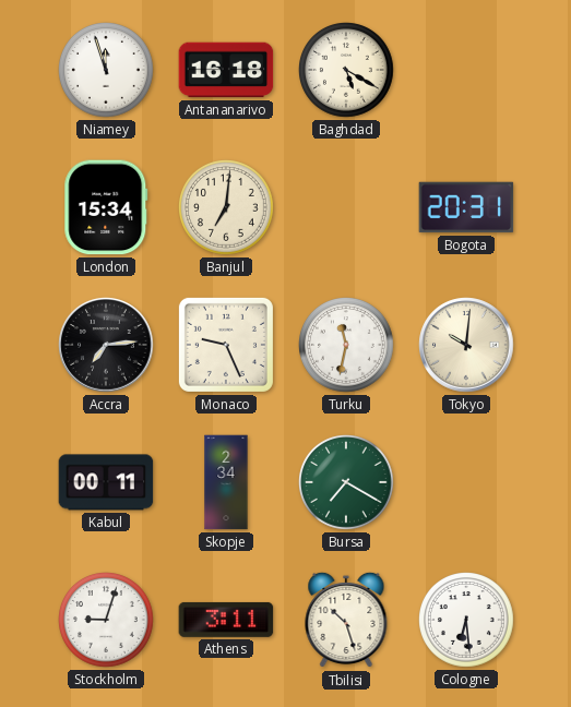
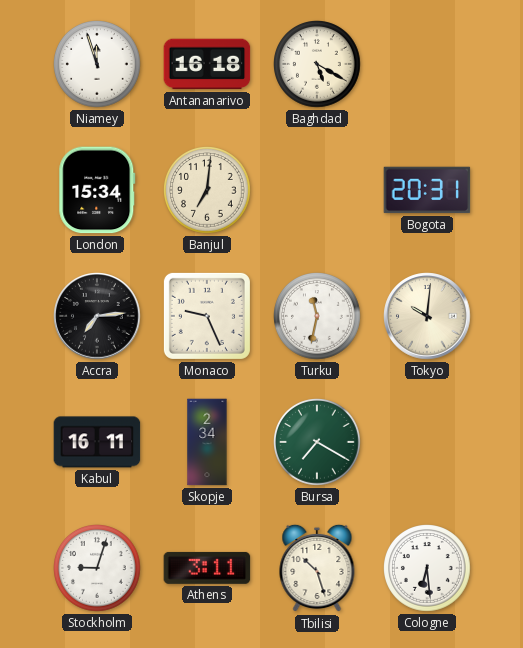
Kabul: 00:11 -> 16:11 (97, 442)
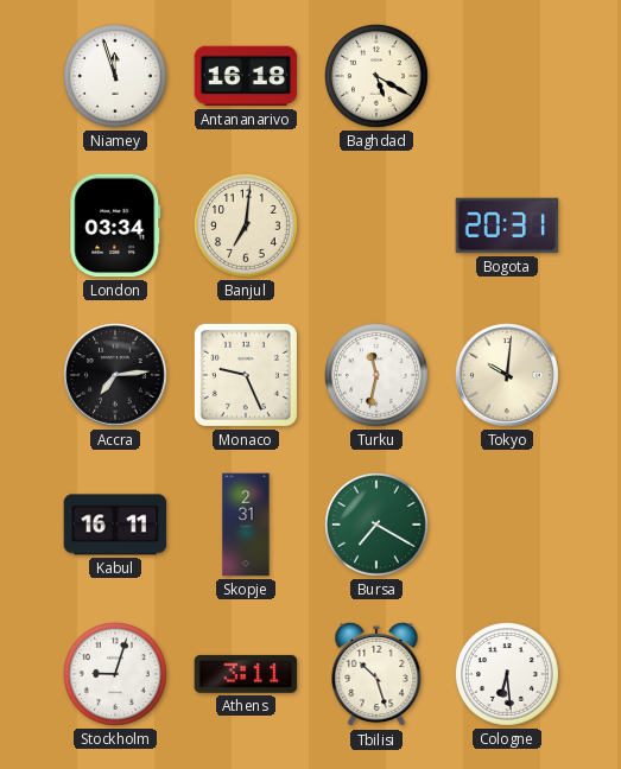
London: 15:34 -> 03:34 (115, 225)
Skopje: 2:34 -> 2:31 (246, 525)
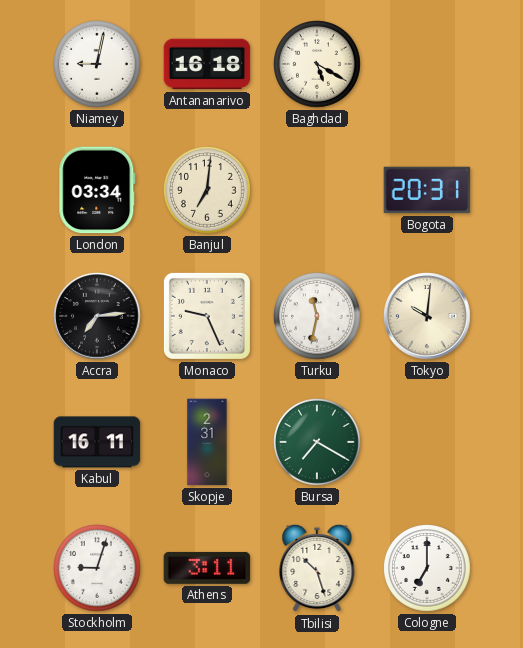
Niamey: 11:57 -> 9:02 (98, 65)
Cologne: 6:29 -> 7:00 (428, 569)
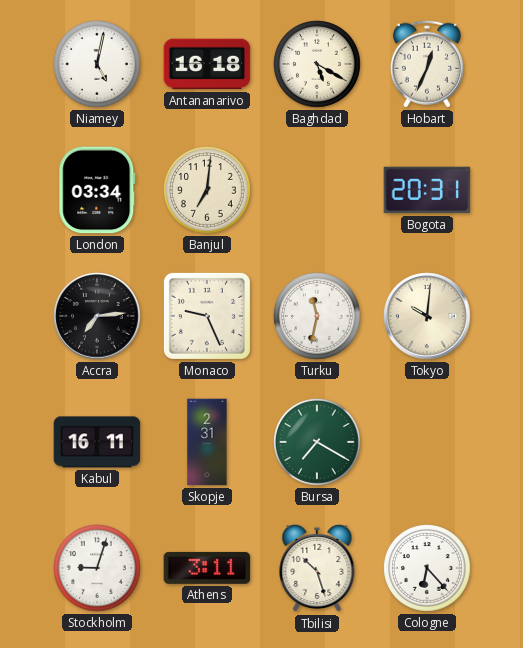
Niamey: 9:02 -> 5:02 (98, 65)
Hobart: none -> 12:34 (427, 64)
Cologne: 7:00 -> 6:23 (428, 569)
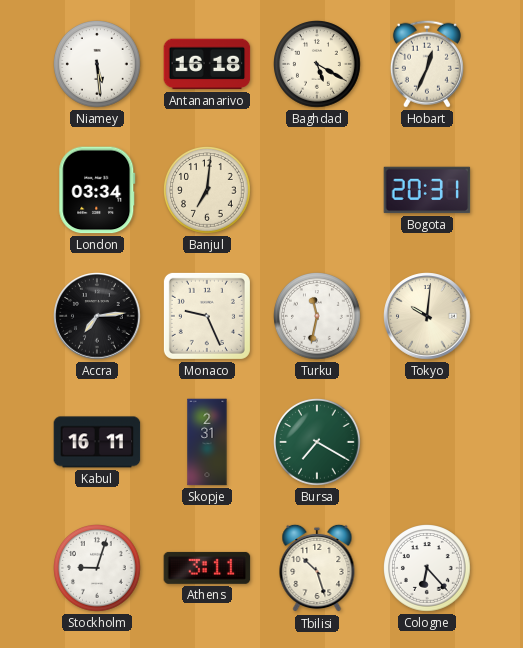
Niamey: 5:02 -> 5:29 (98, 65)
